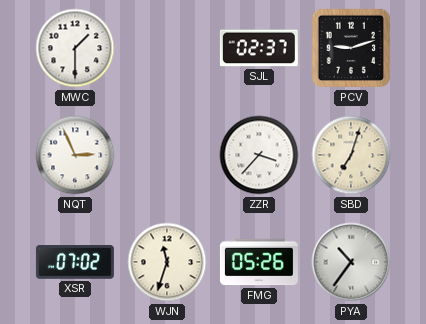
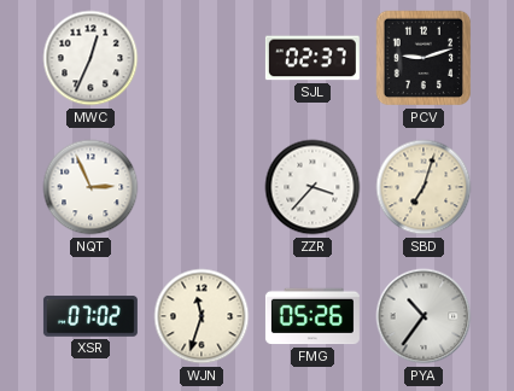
MWC: 1:30 -> 12:34 (90, 58)
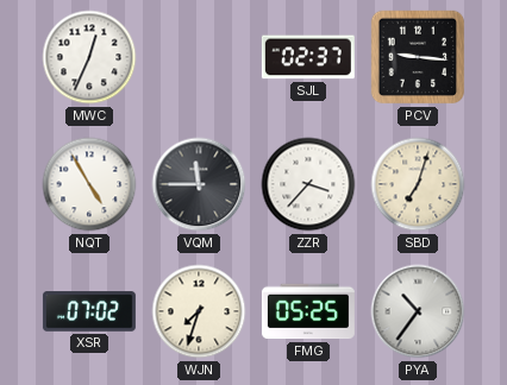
PCV: 9:12 -> 9:16 (418, 57)
NQT: 2:56 -> 4:55 (89, 184)
VQM: none -> 11:45 (199, 184)
WJN: 11:33 -> 7:33 (199, 311)
FMG: 05:26 -> 05:25 (308, 311)
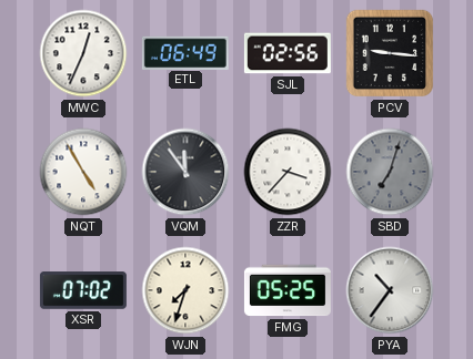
ETL: none -> 06:49 (185, 52)
SJL: 02:37 -> 02:56 (288, 53)
VQM: 11:45 -> 11:54 (185, 172)
SBD dial: cream -> grey (390, 172)
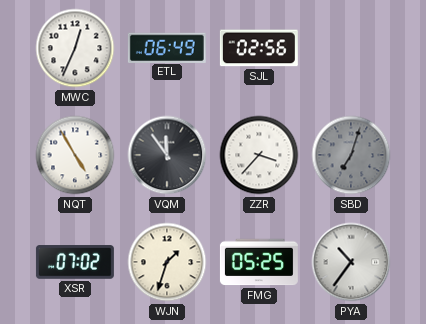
PCV: 9:16 -> none (390, 53)
WJN: 7:33 -> 1:33 (167, 262)
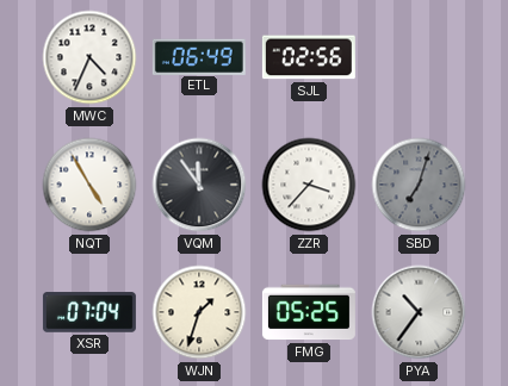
MWC: 12:34 -> 4:34 (89, 57)
XSR: 07:02 -> 07:04 (89, 312)
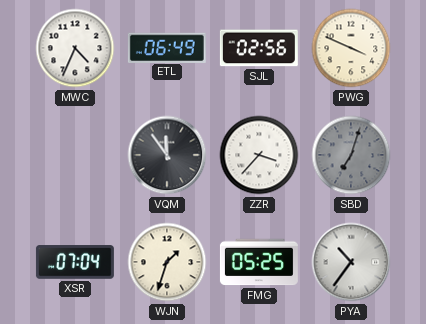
PWG: none -> 3:49 (351, 48)
NQT: 4:55 -> none (89, 185)
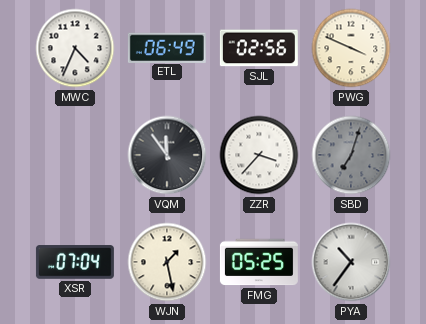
WJN: 1:33 -> 1:28 (167, 262)
